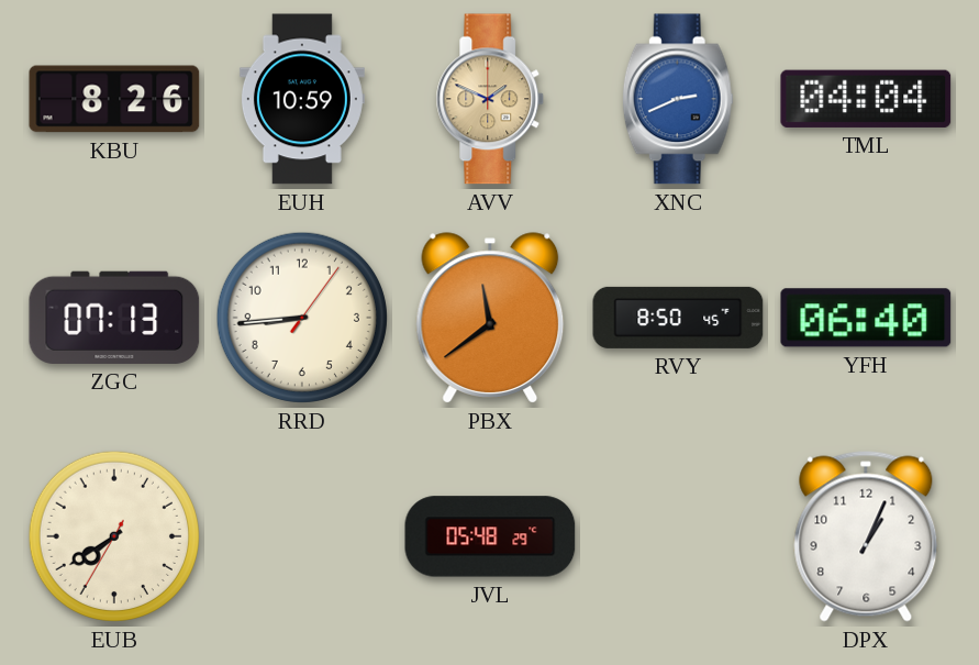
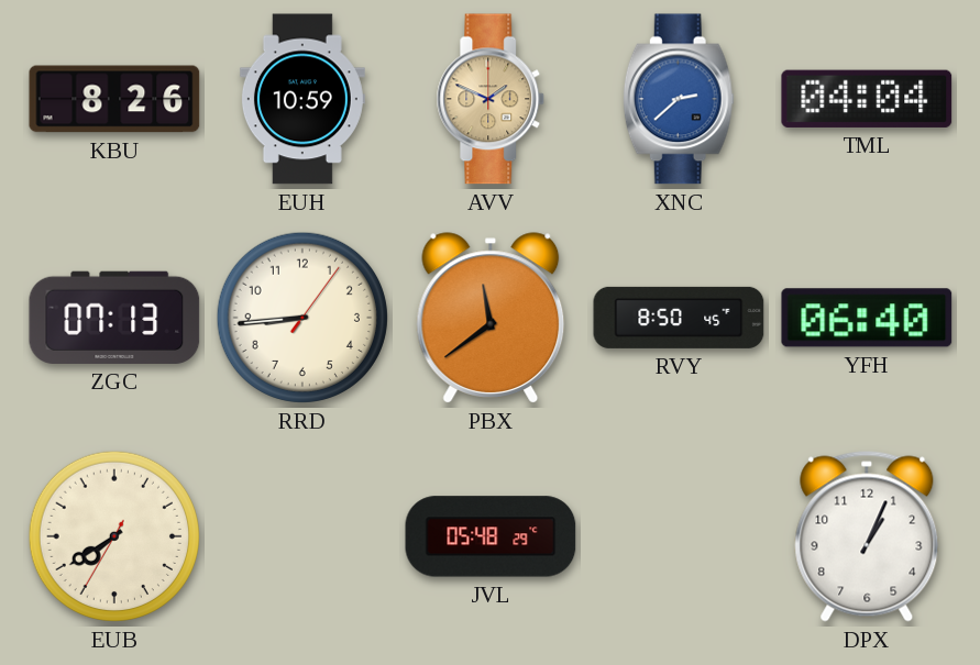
XNC: 2:41 -> 2:38 (679, 99)
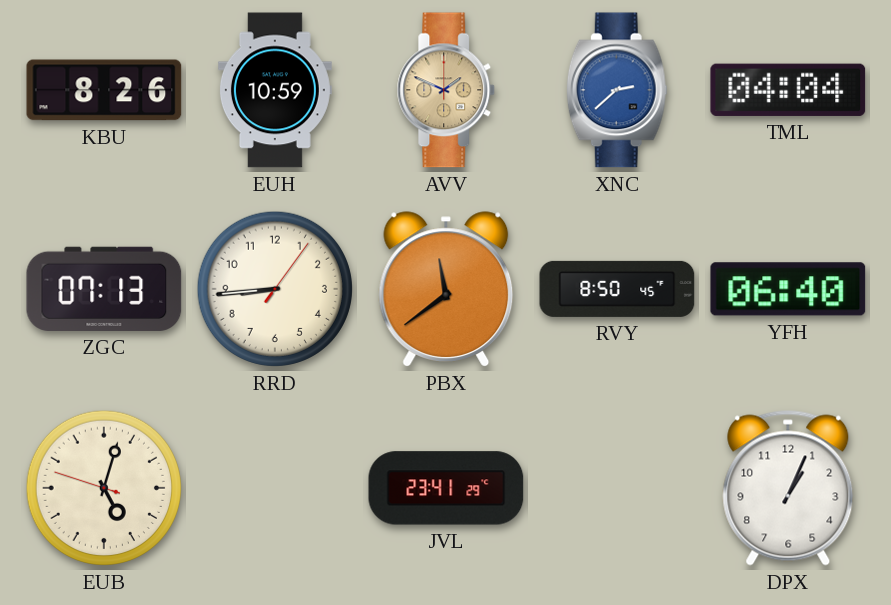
EUB: 7:39 -> 5:02 (104, 488)
JVL: 05:48 -> 23:41 (446, 488)
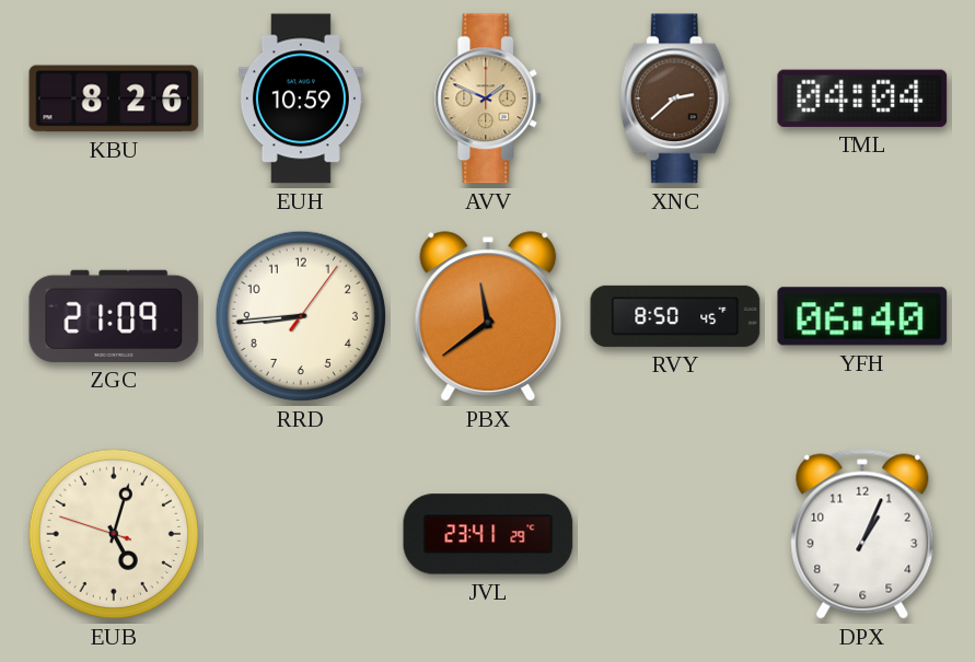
XNC dial: blue -> brown (675, 98)
ZGC: 07:13 -> 21:09 (114, 316)
